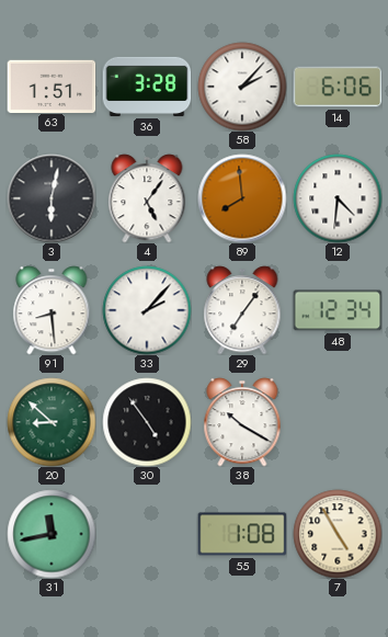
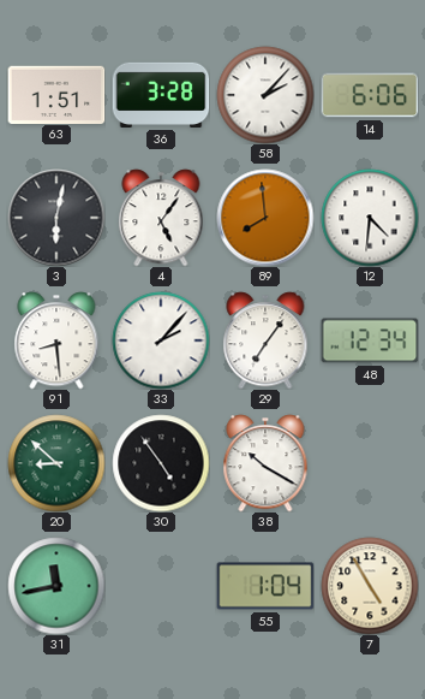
55: 1:08 -> 1:04 (265, 586)
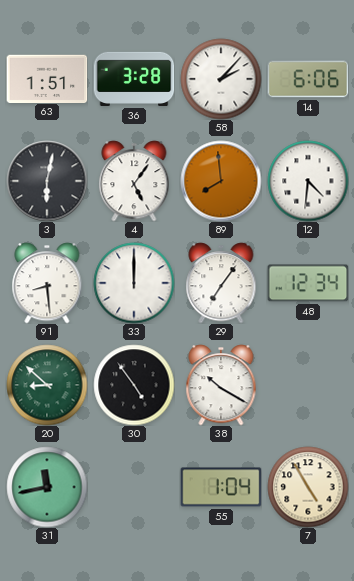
33: 2:07 -> 12:00 (134, 283)
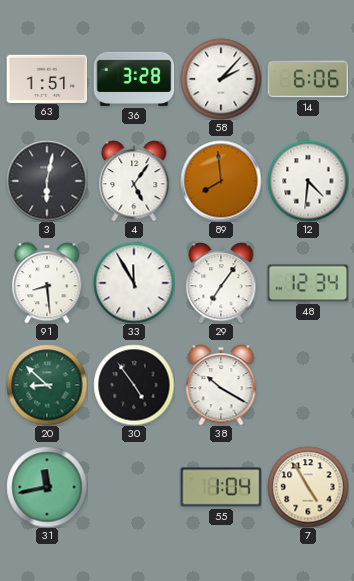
33: 12:00 -> 11:55 (134, 283)
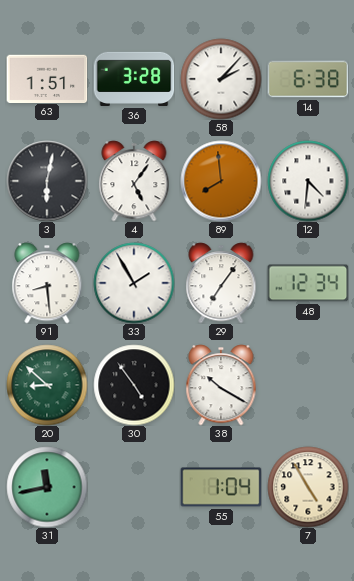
14: 6:06 -> 6:38 (308, 79)
33: 11:55 -> 1:55 (134, 283)
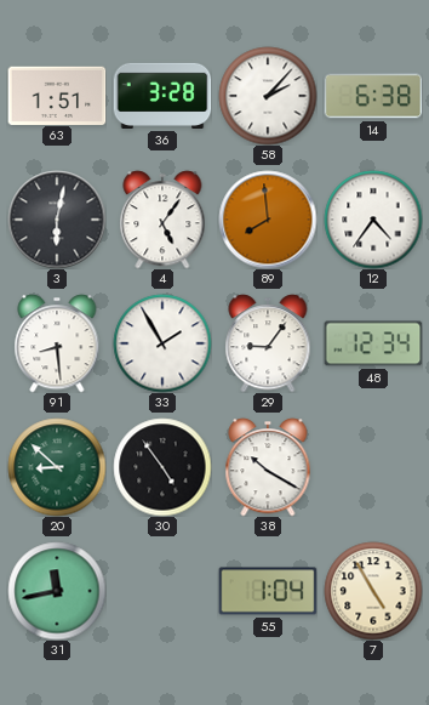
12: 4:31 -> 4:36 (373, 220)
29: 7:06 -> 9:06 (268, 343)
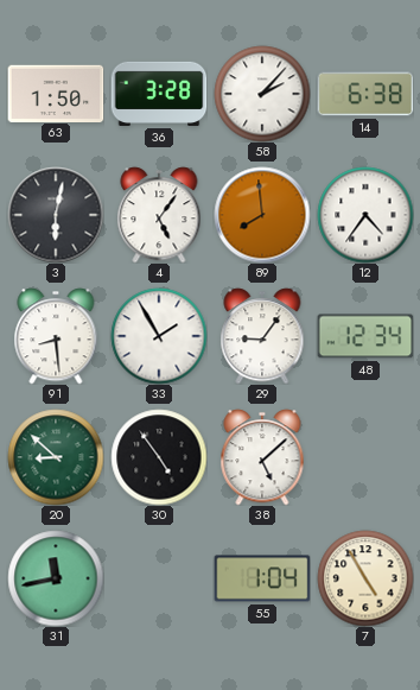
63: 1:51 -> 1:50 (56, 93)
38: 10:20 -> 5:08 (262, 457)
